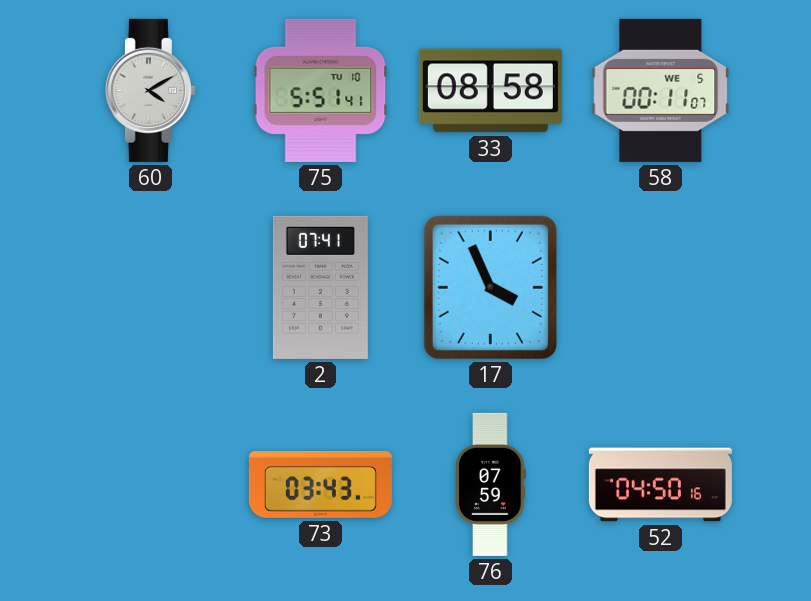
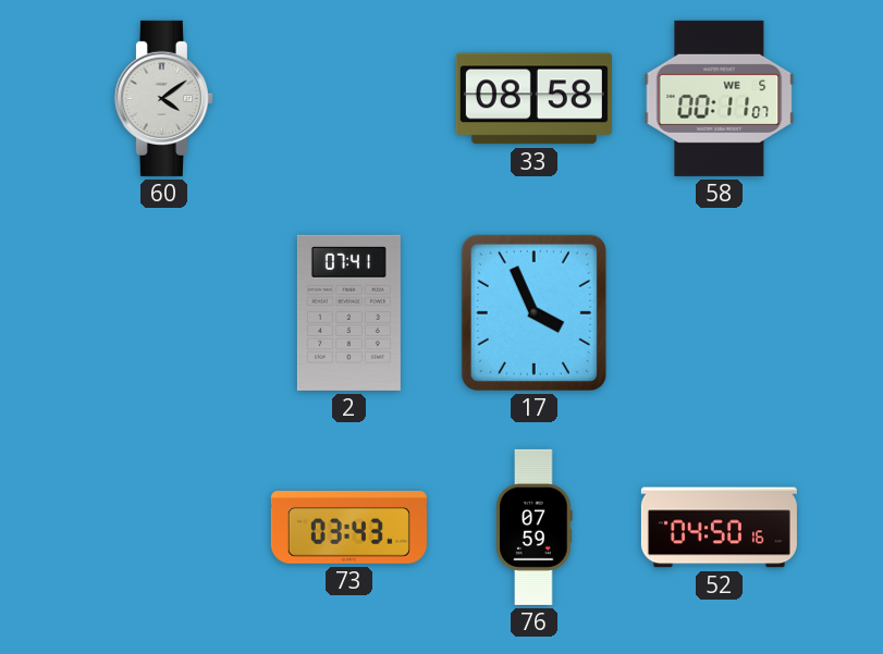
60: 4:10 -> 4:09 (163, 98)
75: 5:51 -> none (321, 90)
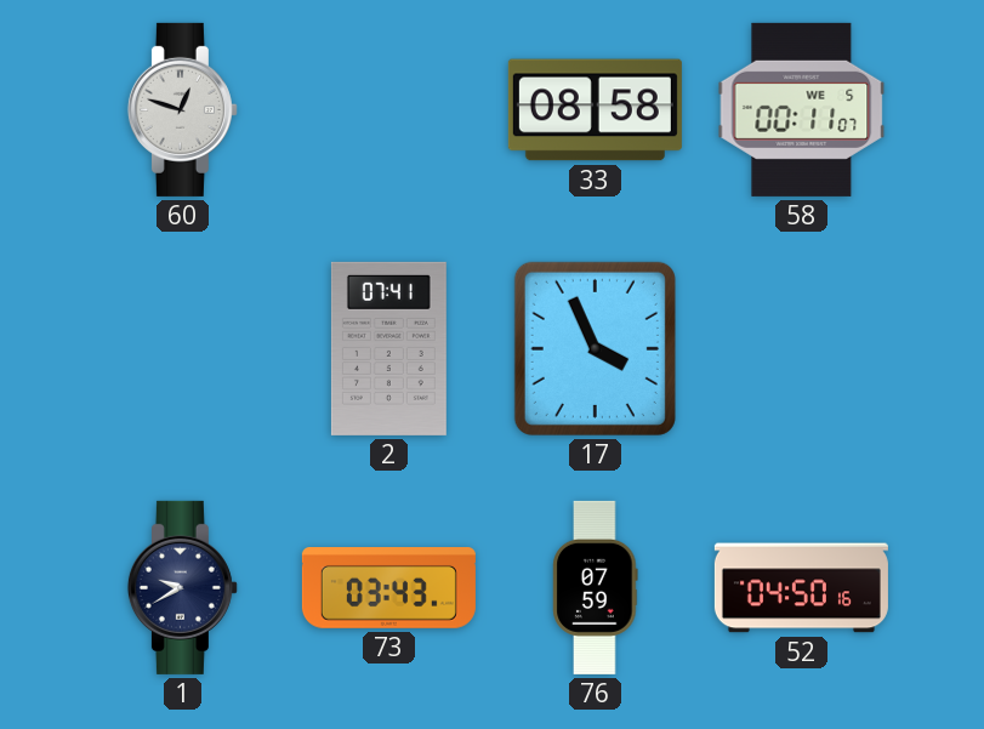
60: 4:09 -> 12:48 (182, 109)
1: none -> 9:40 (182, 587)
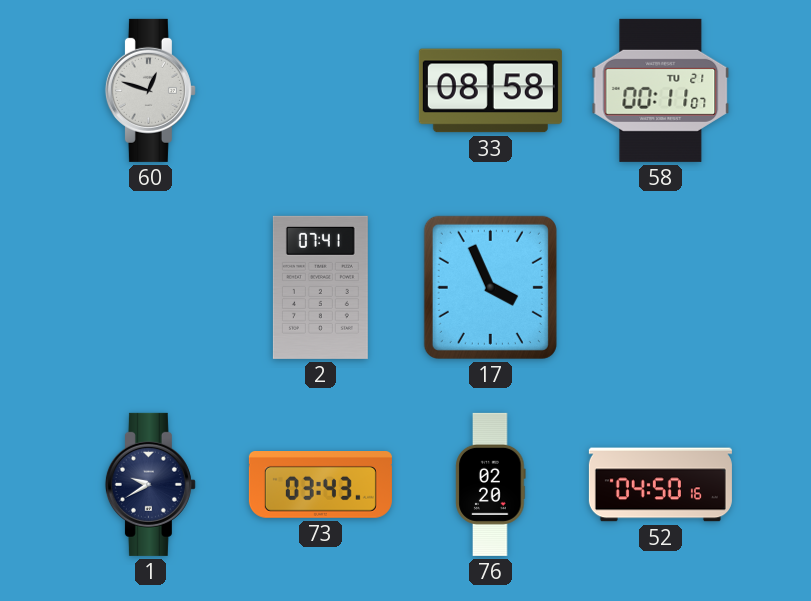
58 date: WE 5 -> TU 21 (661, 90)
76: 07:59 -> 02:20 (491, 484)
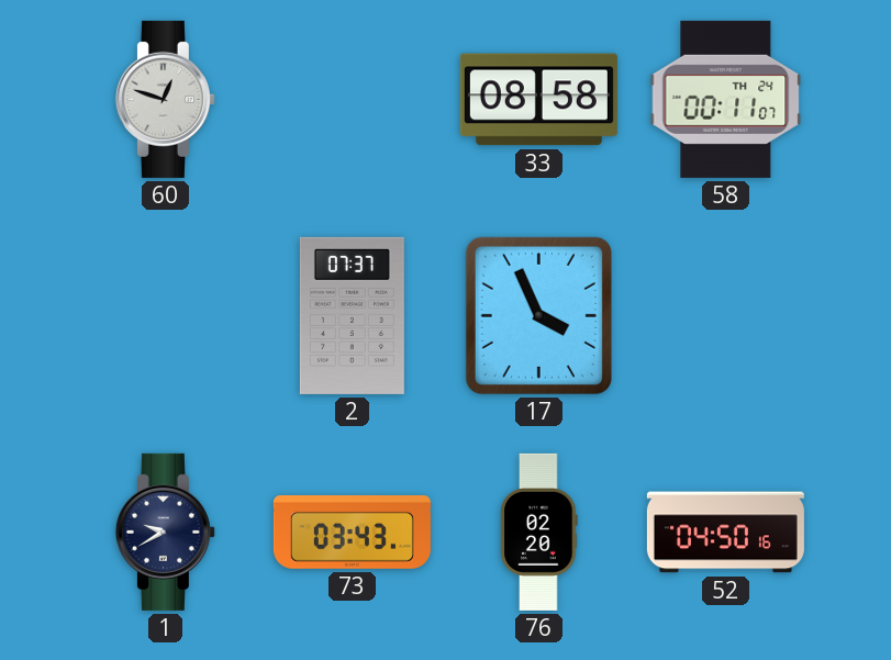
58 date: TU 21 -> TH 24 (726, 99)
2: 07:41 -> 07:37 (352, 315)
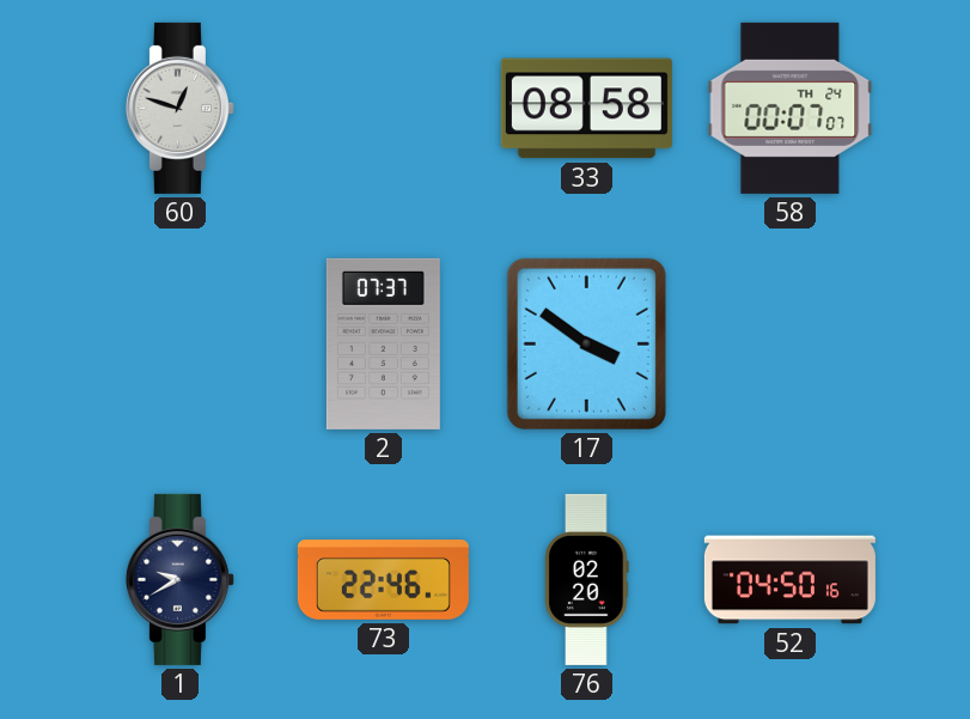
58: 00:11 -> 00:07 (791, 108)
17: 3:56 -> 3:51 (586, 343)
73: 03:43 -> 22:46 (383, 580)
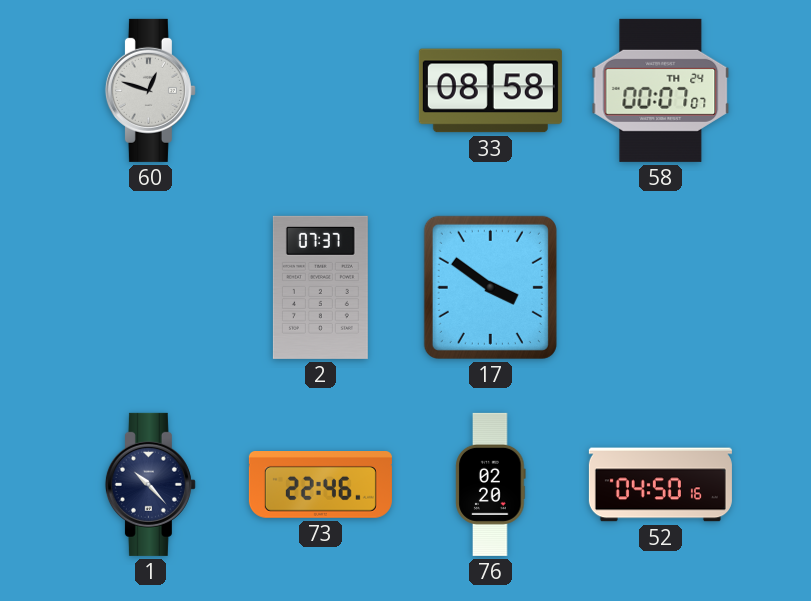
1: 9:40 -> 10:23 (150, 484)
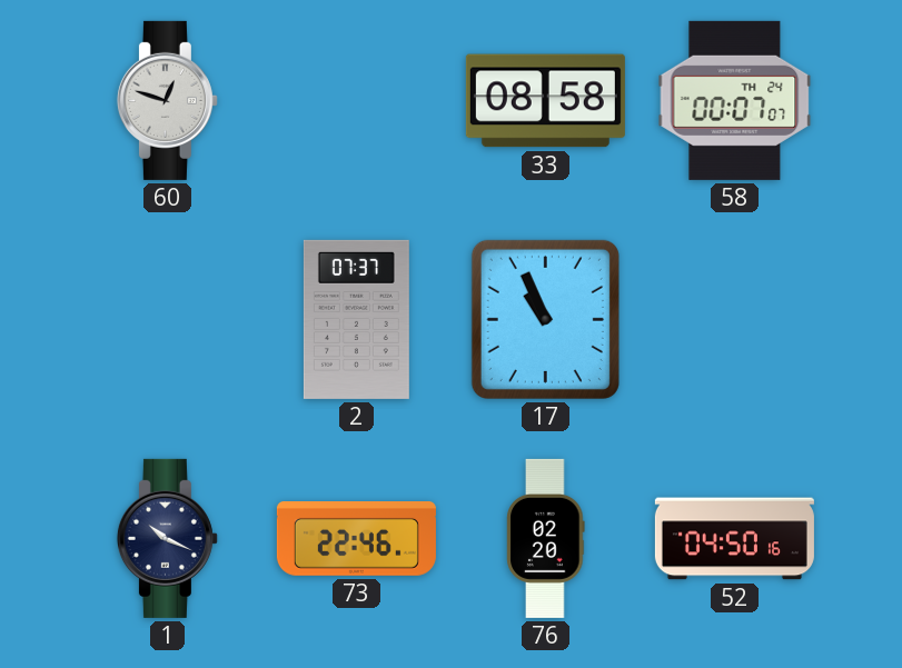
17: 3:51 -> 10:56 (545, 319)
1: 10:23 -> 10:19 (167, 538)
